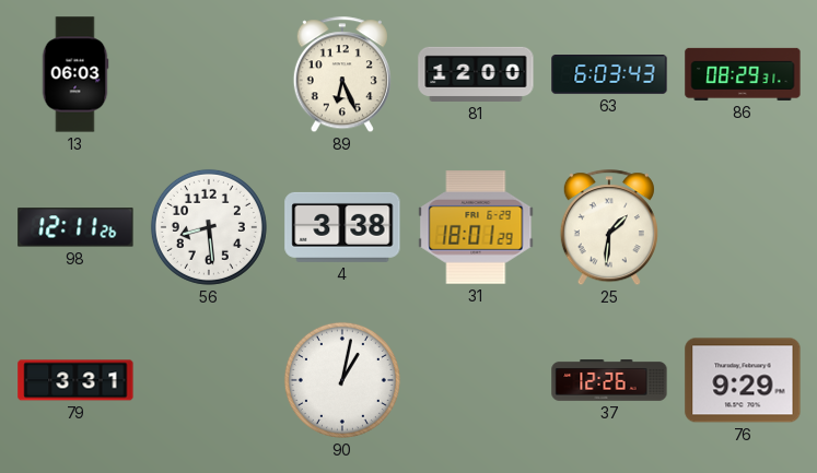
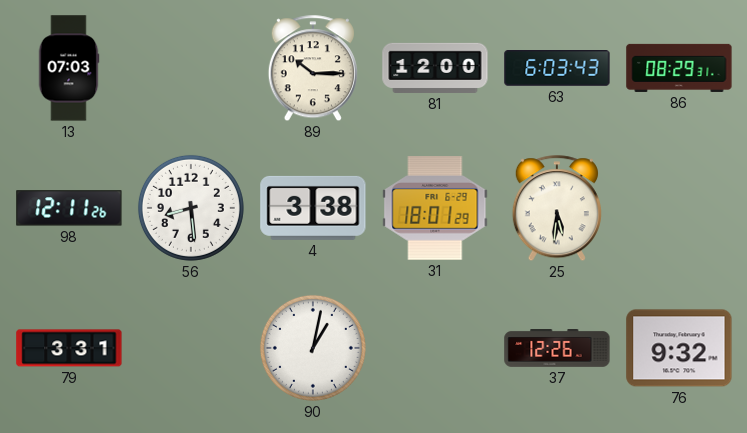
13: 06:03 -> 07:03 (69, 68)
89: 6:26 -> 10:15 (313, 69)
25: 1:31 -> 5:31 (557, 209)
76: 9:29 -> 9:32 (679, 348)
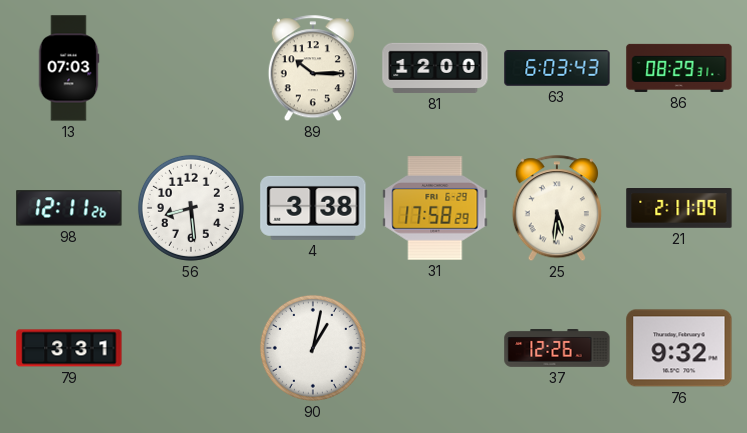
31: 18:01 -> 17:58 (435, 208)
21: none -> 2:11 (679, 209)
